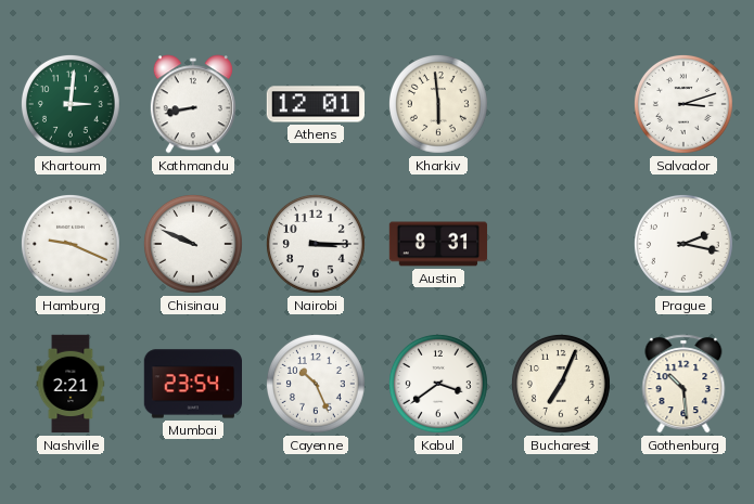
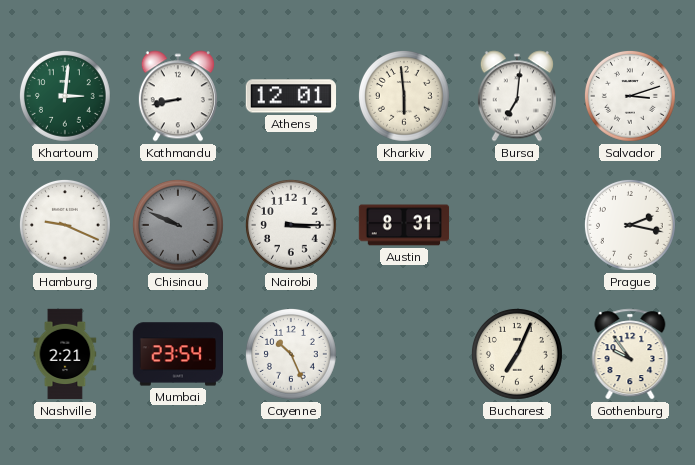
Bursa: none -> 7:01 (517, 96)
Chisinau dial: white -> grey (178, 225)
Kabul: 3:39 -> none (438, 384)
Gothenburg: 10:29 -> 9:54 (630, 354)
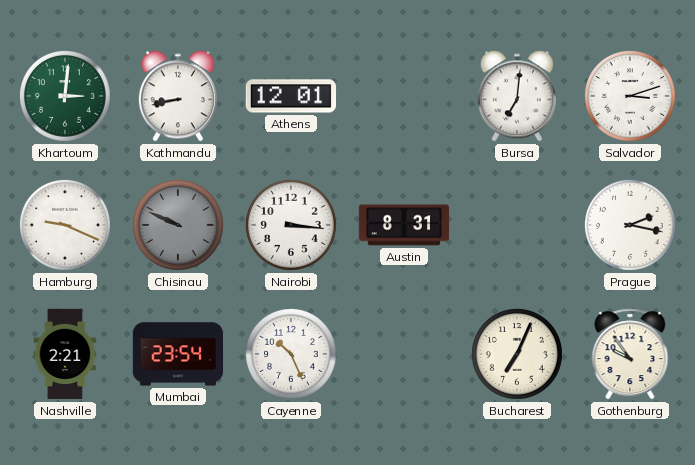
Kharkiv: 5:59 -> none (404, 96)
Nairobi: 3:15 -> 3:16 (291, 225)
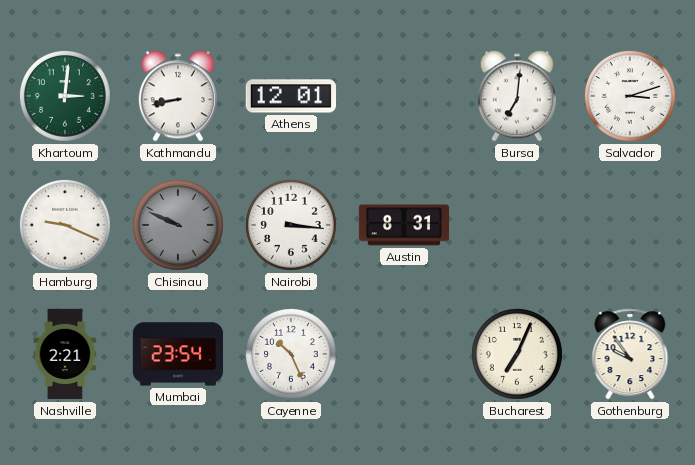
Prague: 2:17 -> none (630, 225)
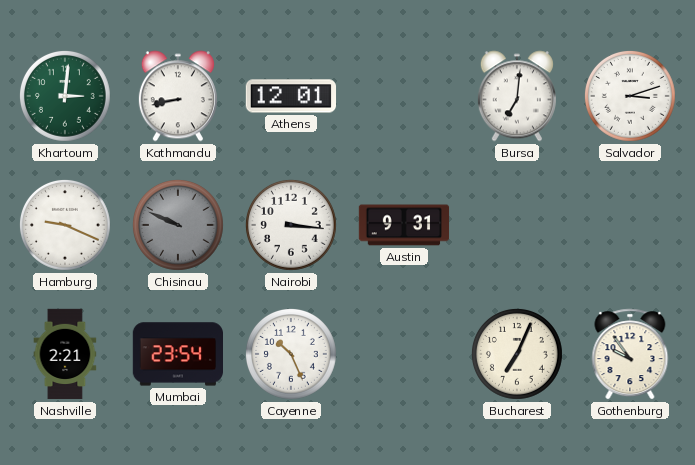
Austin: 8:31 -> 9:31 (404, 225)
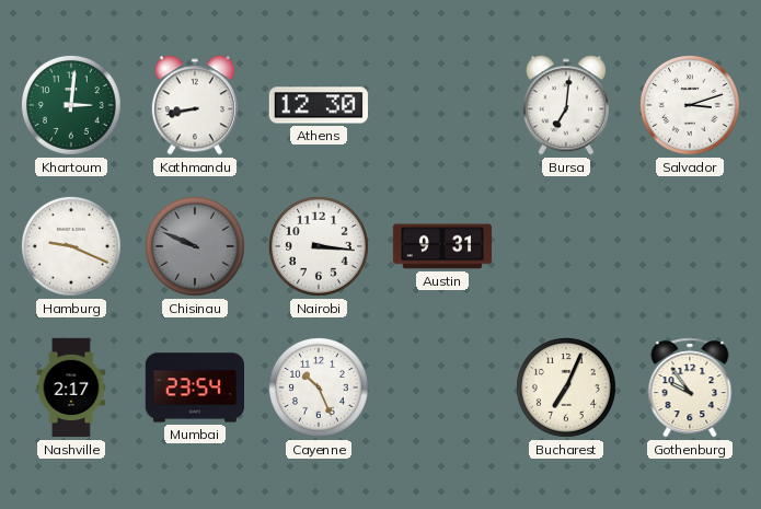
Athens: 12:01 -> 12:30 (319, 105)
Nashville: 2:21 -> 2:17 (71, 387)
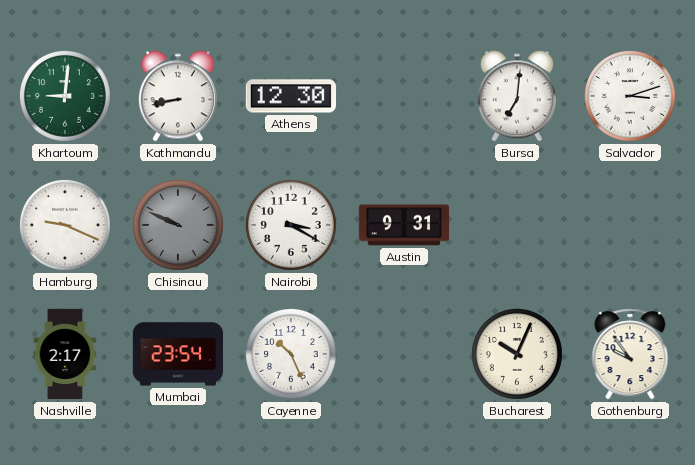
Khartoum: 3:01 -> 9:01 (65, 96)
Nairobi: 3:16 -> 3:20 (291, 225)
Bucharest: 7:04 -> 10:04 (517, 354)
